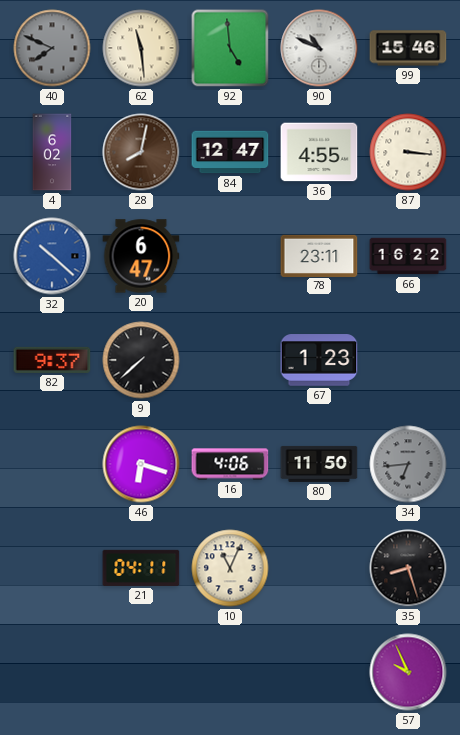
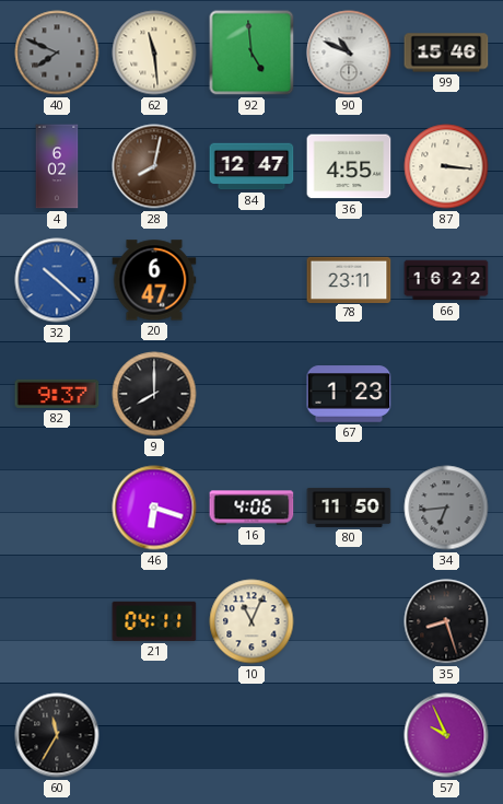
9: 7:38 -> 8:00 (154, 394)
60: none -> 11:35 (57, 735)
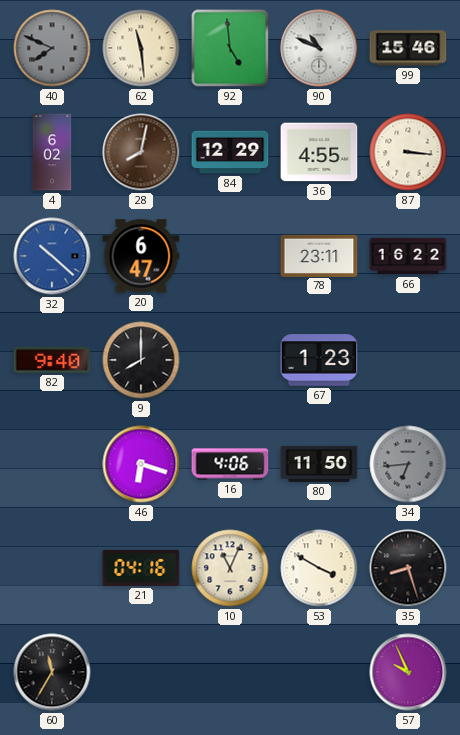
84: 12:47 -> 12:29 (230, 152)
82: 9:37 -> 9:40 (52, 360)
21: 04:11 -> 04:16 (141, 568)
53: none -> 3:50 (319, 568)
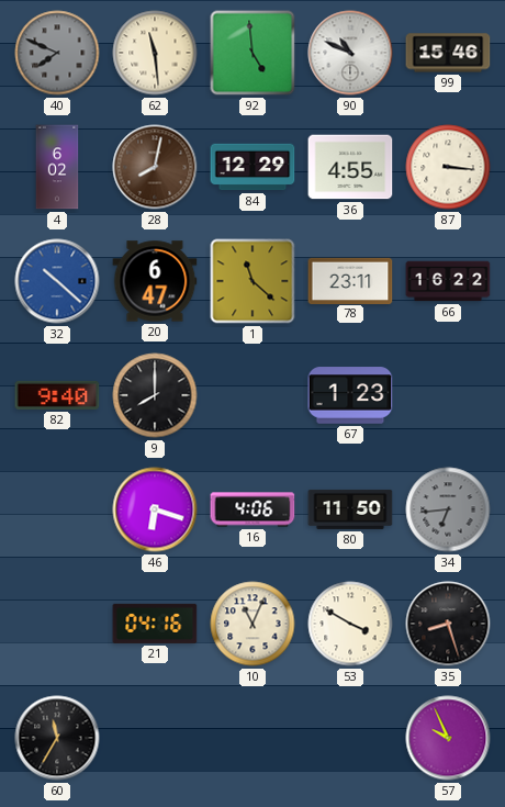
1: none -> 11:22 (252, 281)
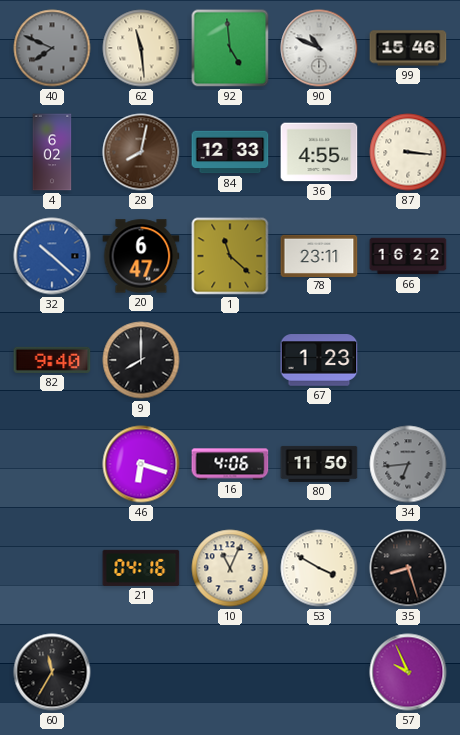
84: 12:29 -> 12:33 (230, 152)
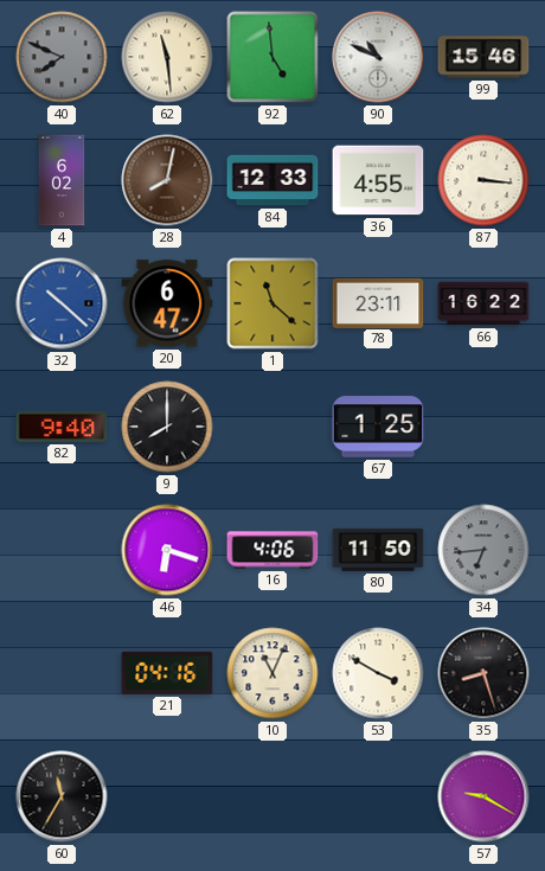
67: 1:23 -> 1:25 (378, 427)
57: 9:56 -> 9:20 (483, 796)
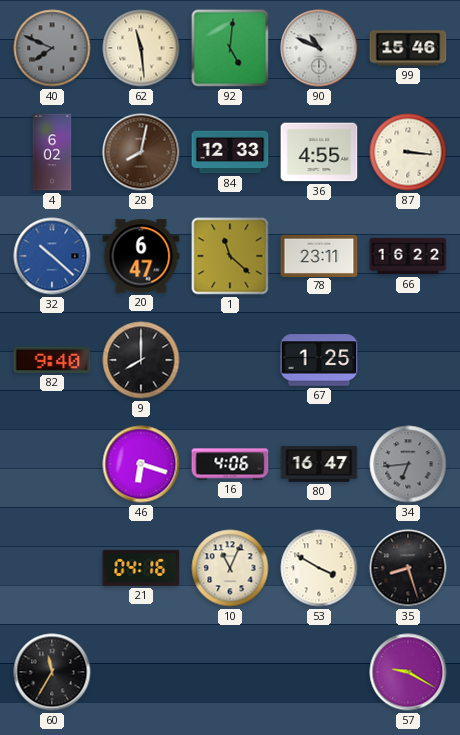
92: 4:59 -> 5:01 (230, 48)
80: 11:50 -> 16:47 (319, 464)
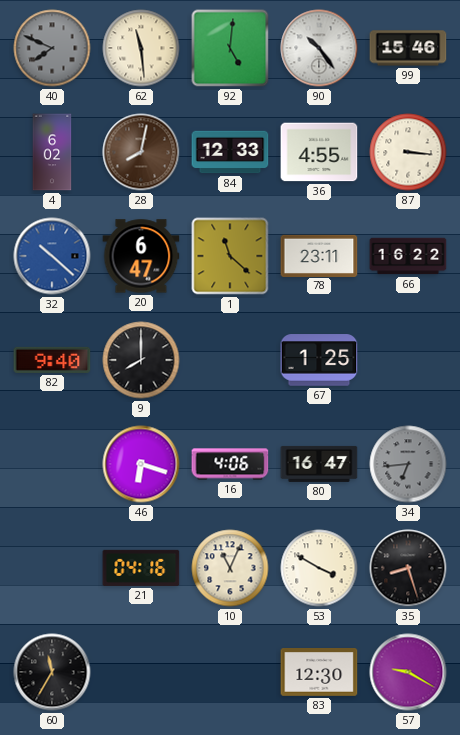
90: 10:49 -> 10:24 (319, 48)
83: none -> 12:30 (319, 673)
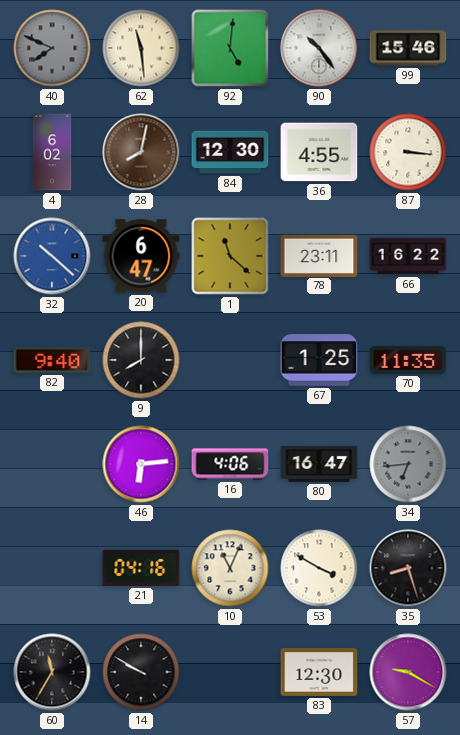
84: 12:33 -> 12:30 (230, 152)
70: none -> 11:35 (408, 360)
46: 6:18 -> 6:14 (141, 464)
14: none -> 9:50 (141, 672)
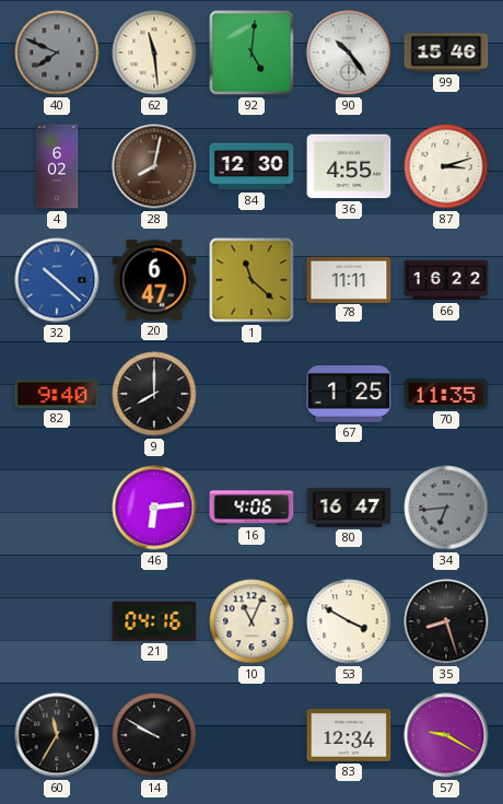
87: 3:16 -> 3:12 (446, 166)
78: 23:11 -> 11:11 (349, 279)
83: 12:30 -> 12:34 (349, 736)
